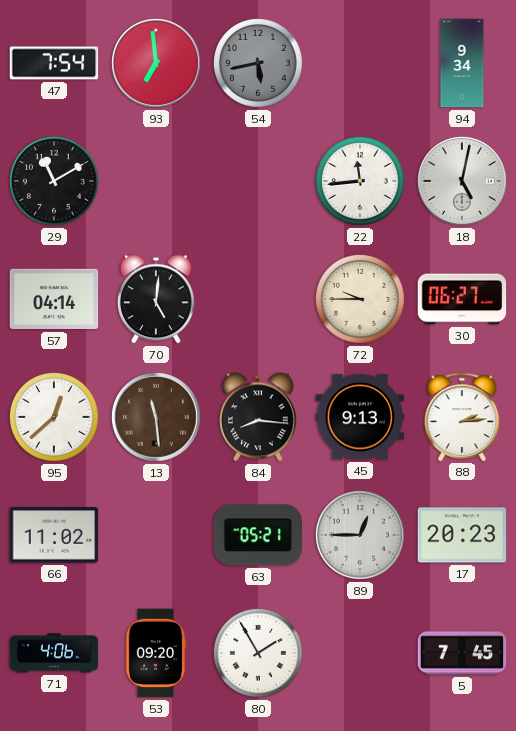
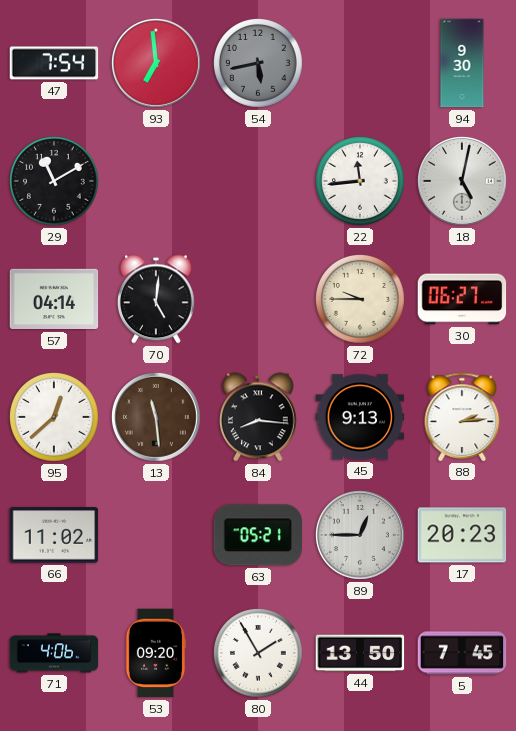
94: 9:34 -> 9:30 (462, 63)
44: none -> 13:50 (360, 653)
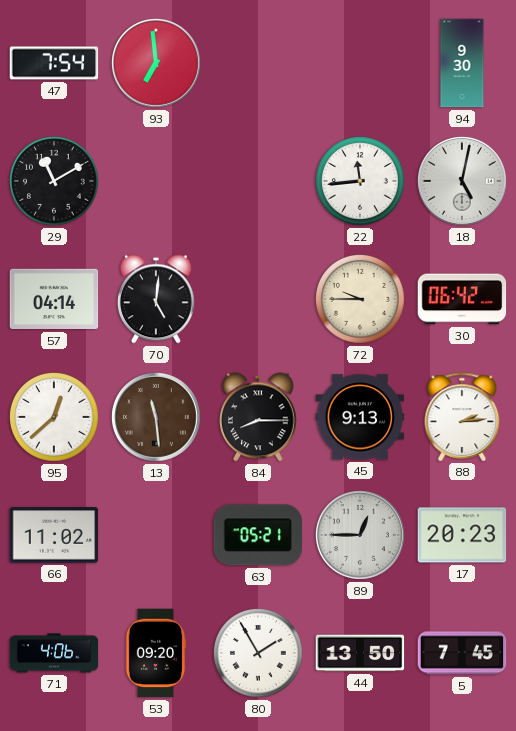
54: 5:43 -> none (258, 63)
30: 06:27 -> 06:42 (462, 299)
84: 8:16 -> 8:15 (259, 417)
